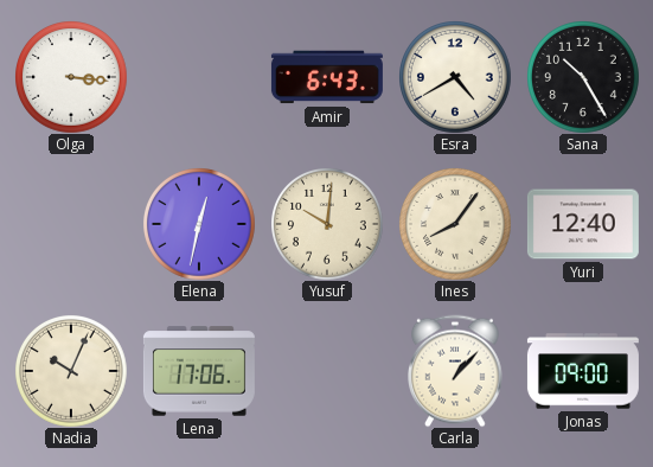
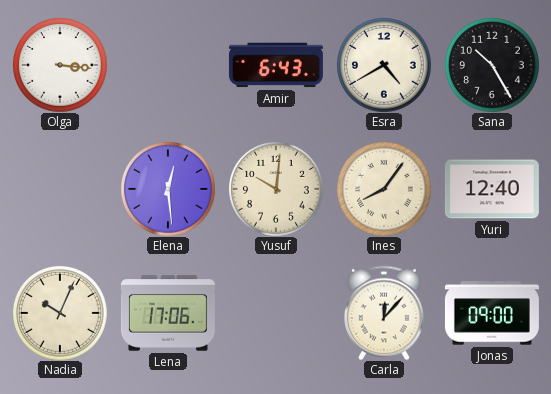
Elena: 12:32 -> 12:29 (168, 189)
Carla: 1:07 -> 12:07 (385, 313)
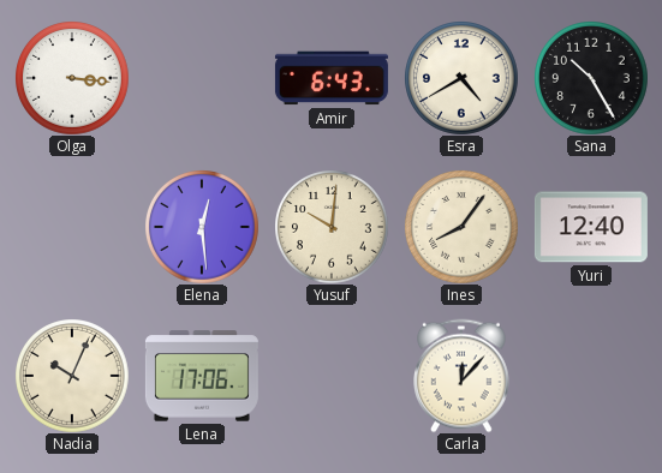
Jonas: 09:00 -> none (492, 313)
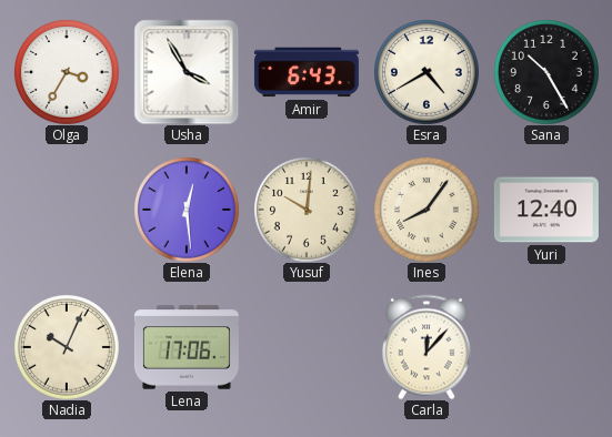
Olga: 3:16 -> 3:35 (67, 72)
Usha: none -> 3:55 (187, 72)
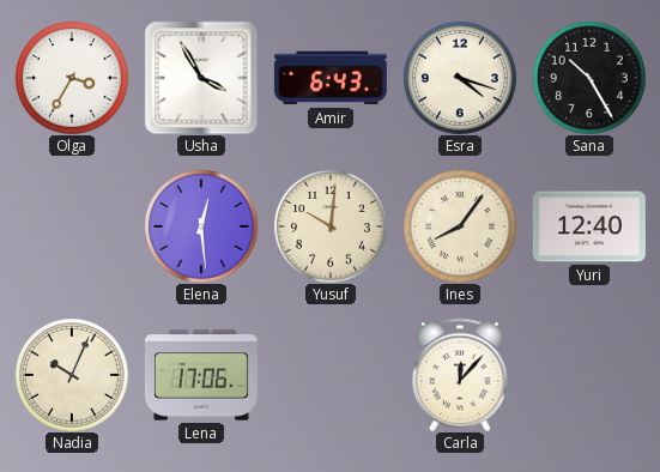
Esra: 4:40 -> 4:18 (460, 78)
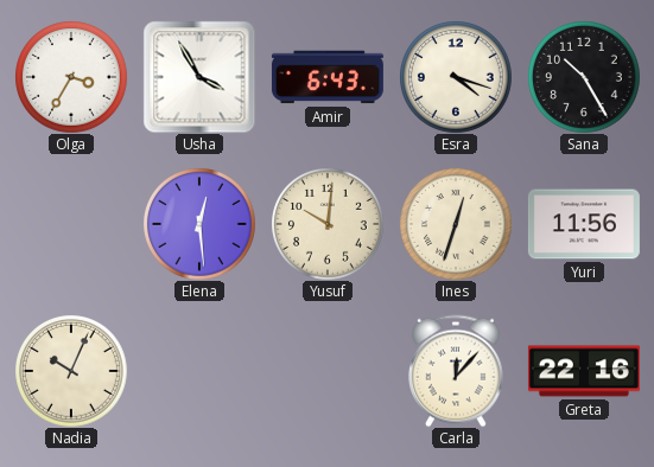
Ines: 8:06 -> 12:33 (456, 224)
Yuri: 12:40 -> 11:56 (584, 224)
Lena: 17:06 -> none (201, 375)
Greta: none -> 22:16 (584, 371)
